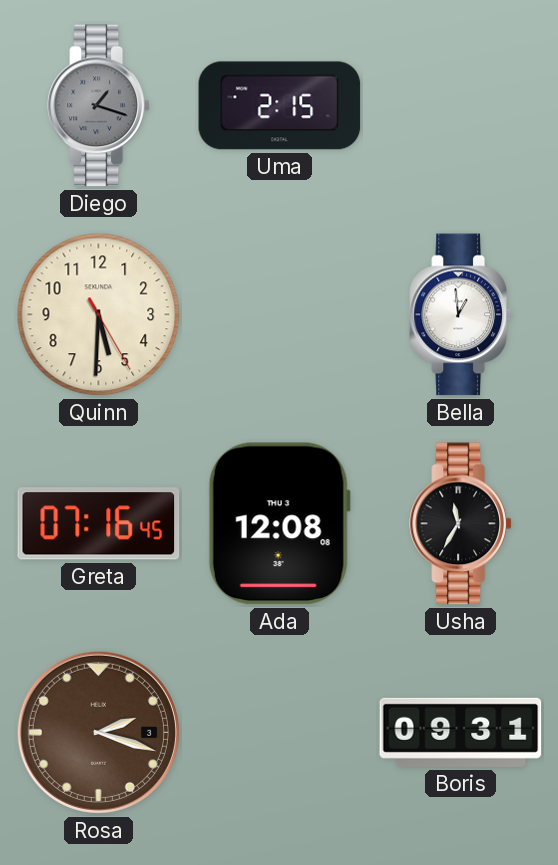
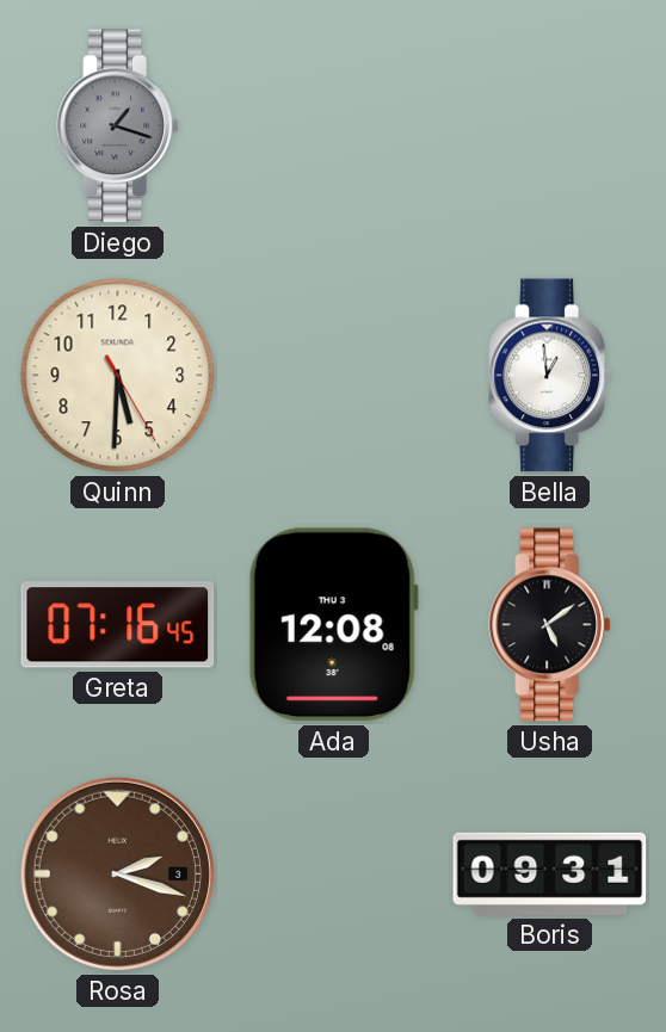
Uma: 2:15 -> none (280, 106)
Usha: 11:35 -> 5:09 (549, 625)
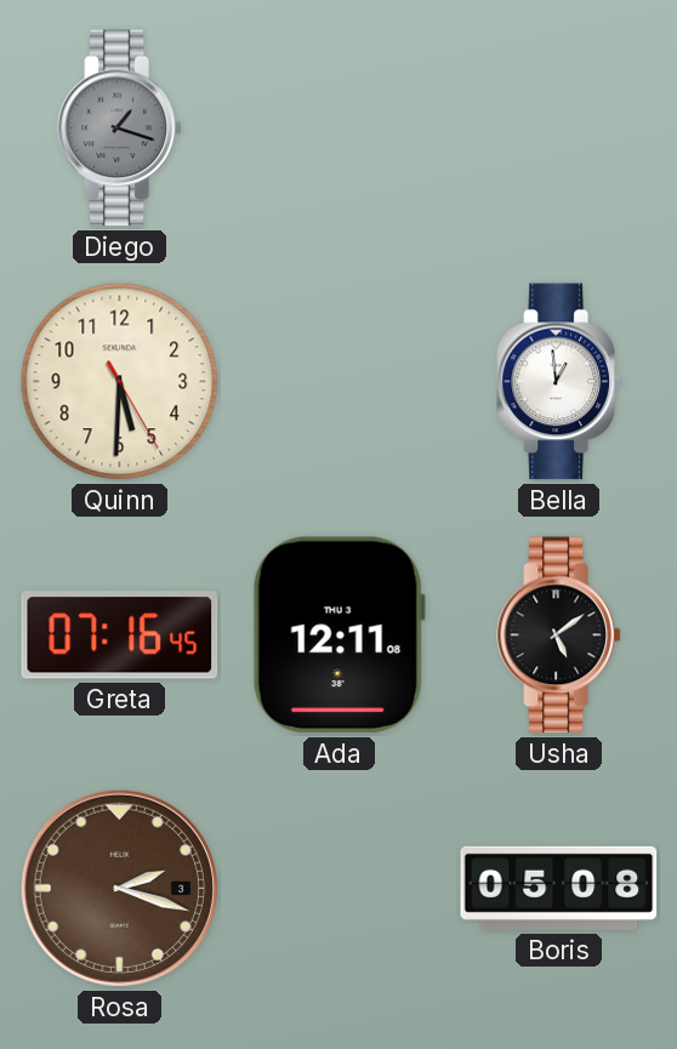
Ada: 12:08 -> 12:11 (338, 635)
Boris: 09:31 -> 05:08 (559, 888)
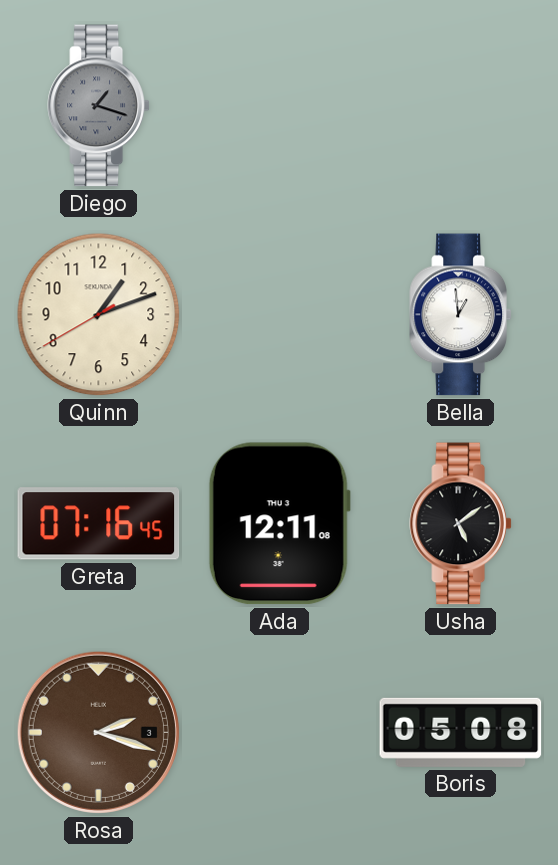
Quinn: 5:30 -> 1:11 (99, 315)
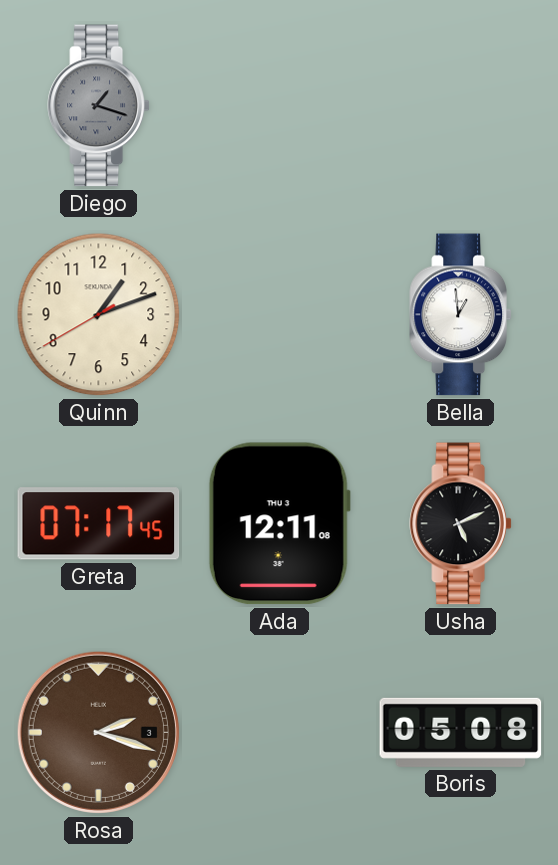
Greta: 07:16 -> 07:17 (99, 524)
Usha: 5:09 -> 5:11 (460, 524)
